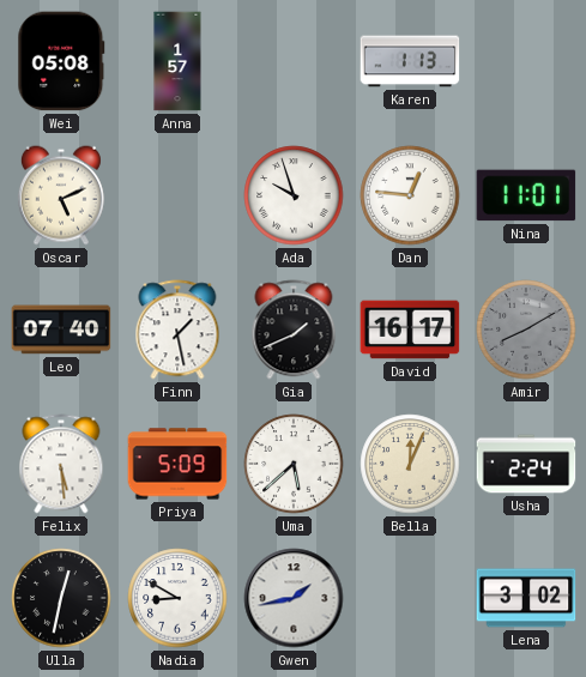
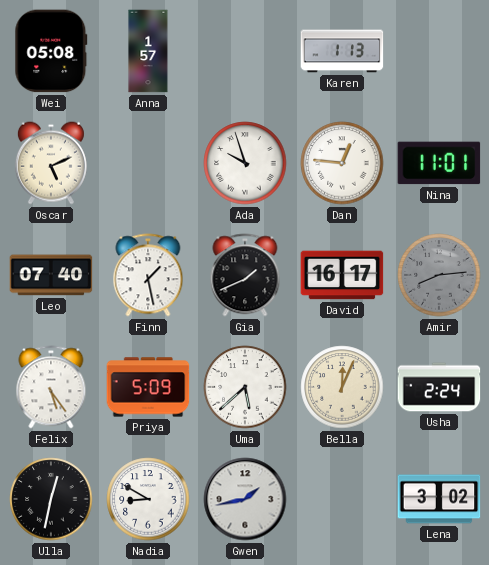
Amir: 8:10 -> 8:14 (439, 275)
Felix: 5:29 -> 5:24 (51, 387)
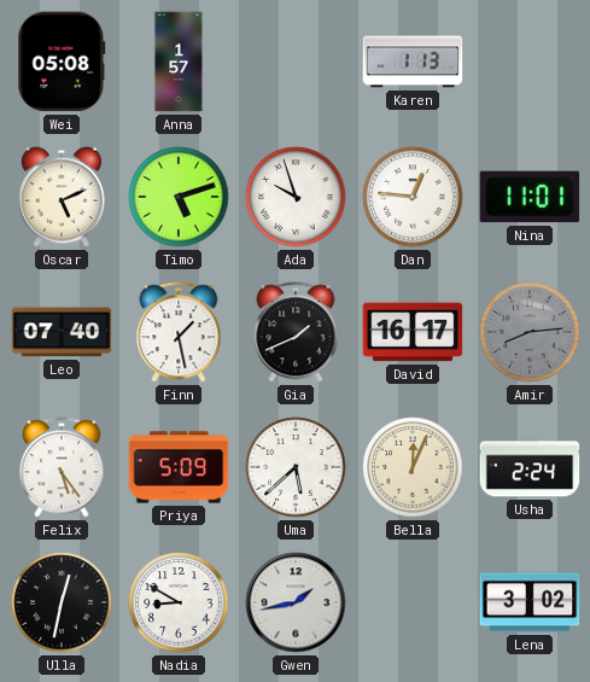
Timo: none -> 5:12 (179, 197)
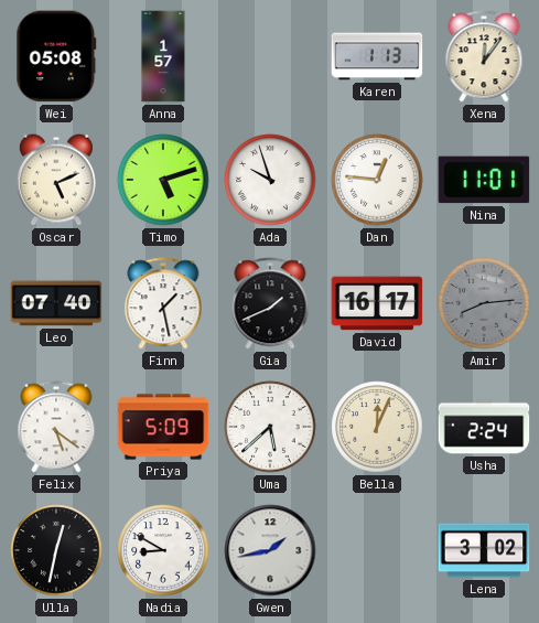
Xena: none -> 12:06 (484, 56)
Felix: 5:24 -> 5:21 (56, 427)
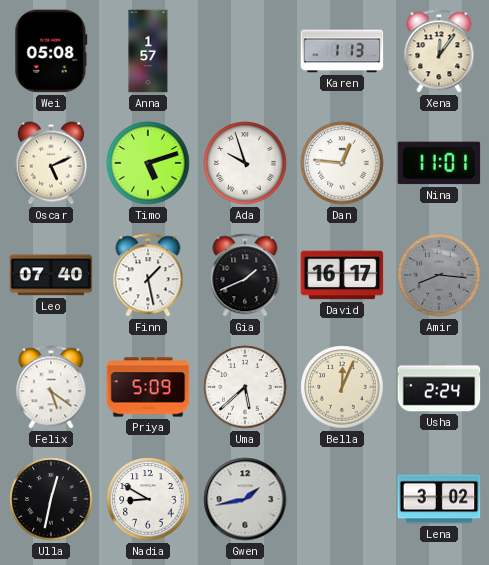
Amir: 8:14 -> 8:16 (439, 275)
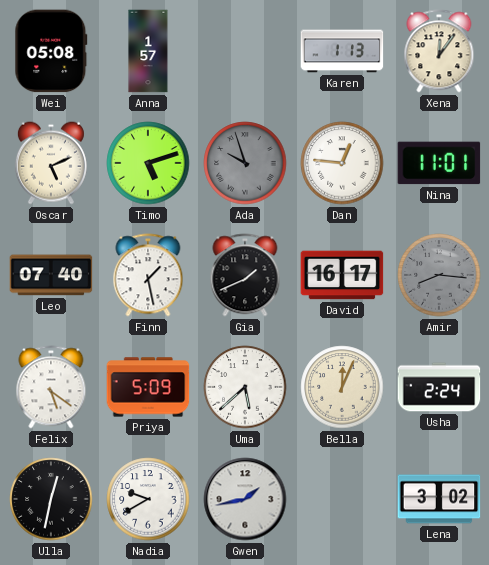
Ada dial: white -> grey (245, 163)
Nadia: 8:50 -> 9:40 (148, 499)
